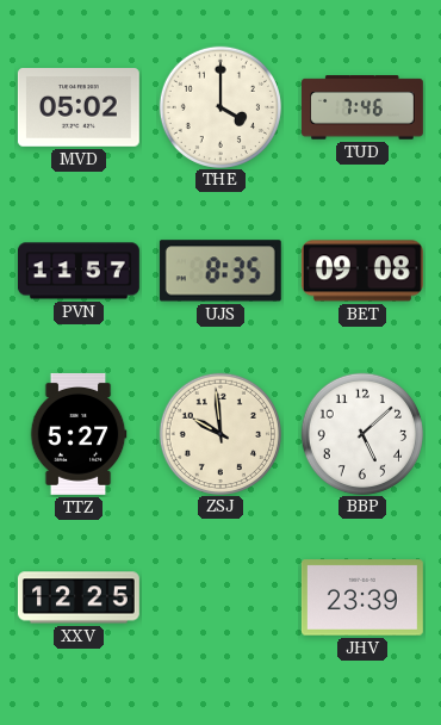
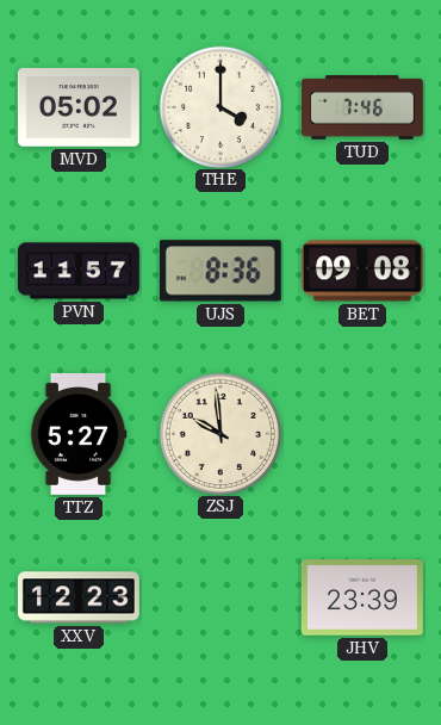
UJS: 8:35 -> 8:36 (220, 271)
BBP: 5:08 -> none (361, 433)
XXV: 12:25 -> 12:23 (79, 597)
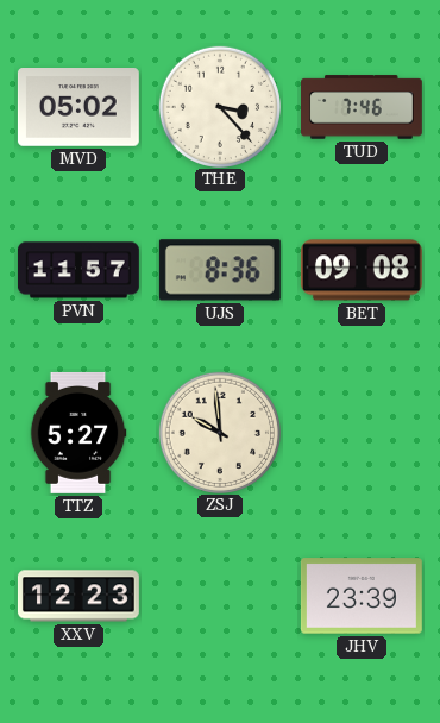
THE: 4:00 -> 3:23 (219, 106)
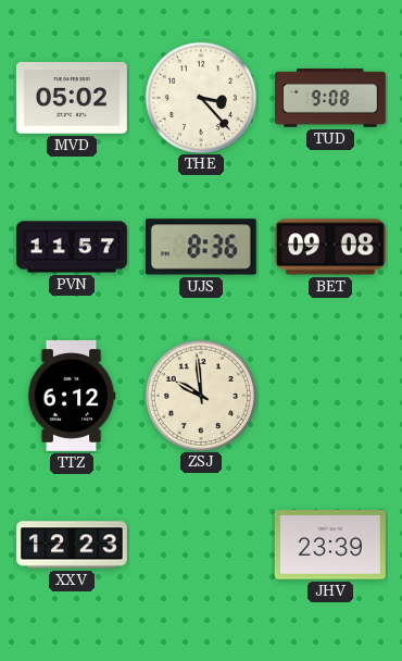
TUD: 7:46 -> 9:08 (331, 98)
TTZ: 5:27 -> 6:12 (72, 396)
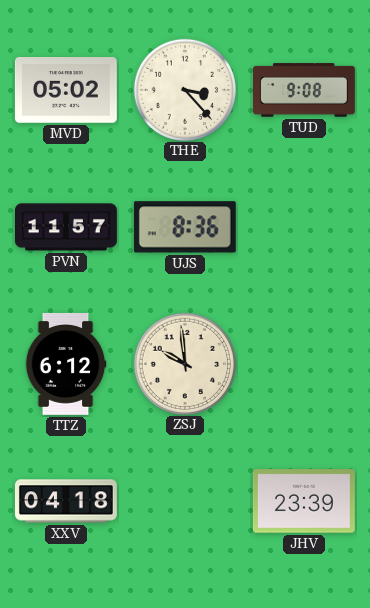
BET: 09:08 -> none (330, 247)
XXV: 12:23 -> 04:18 (66, 501)
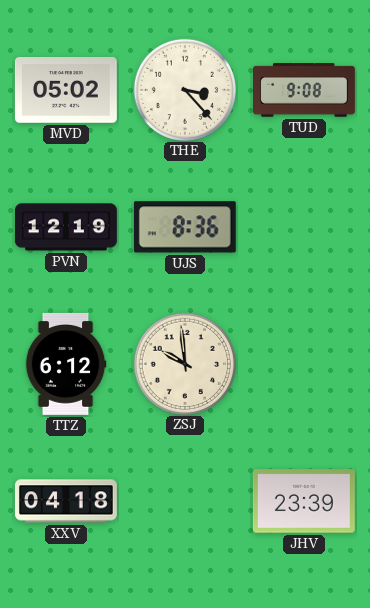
PVN: 11:57 -> 12:19 (66, 227)
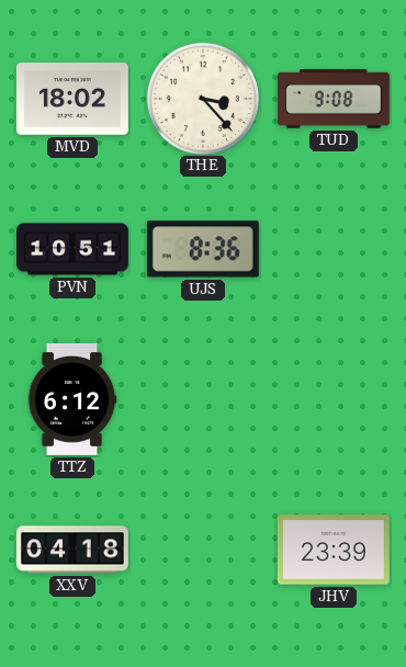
MVD: 05:02 -> 18:02 (72, 100)
PVN: 12:19 -> 10:51 (72, 249)
ZSJ: 9:59 -> none (184, 363)
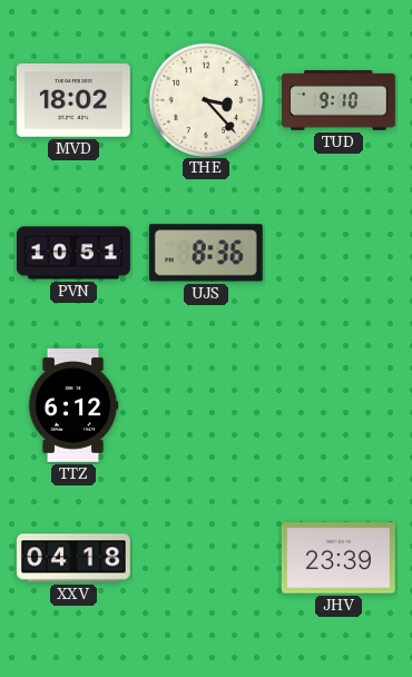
TUD: 9:08 -> 9:10 (340, 100)
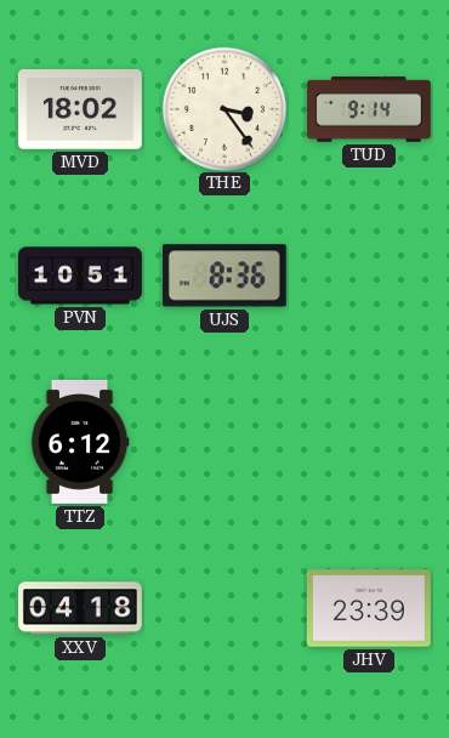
THE: 3:23 -> 3:24 (223, 108)
TUD: 9:10 -> 9:14 (370, 109)
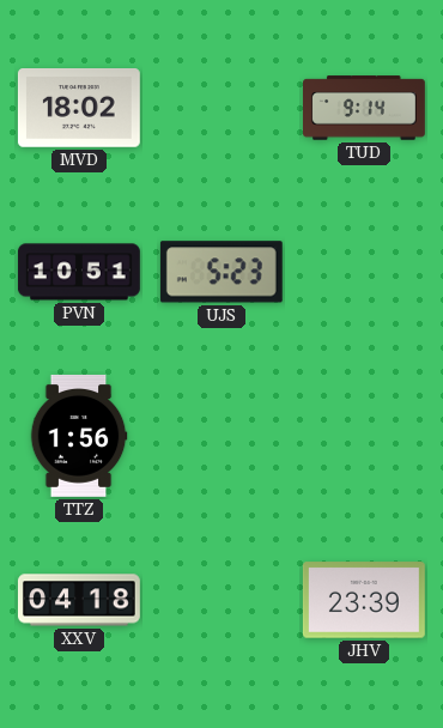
THE: 3:24 -> none (223, 108)
UJS: 8:36 -> 5:23 (221, 272)
TTZ: 6:12 -> 1:56 (79, 436)
